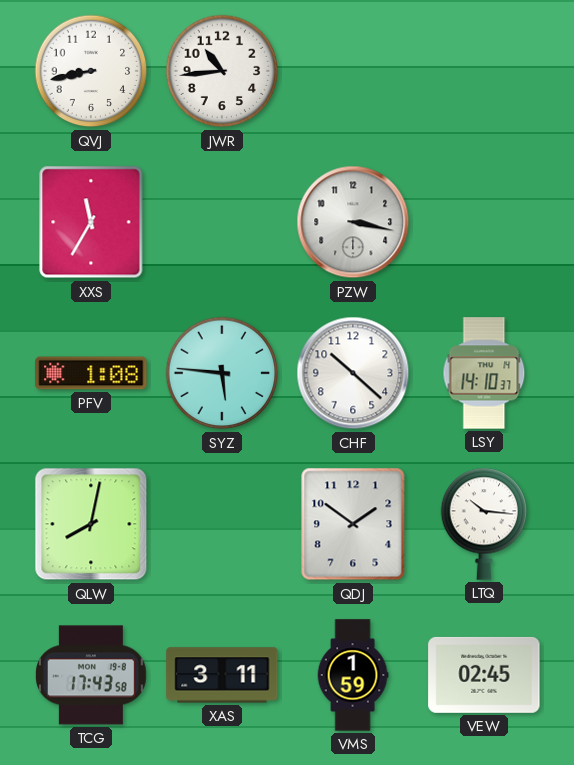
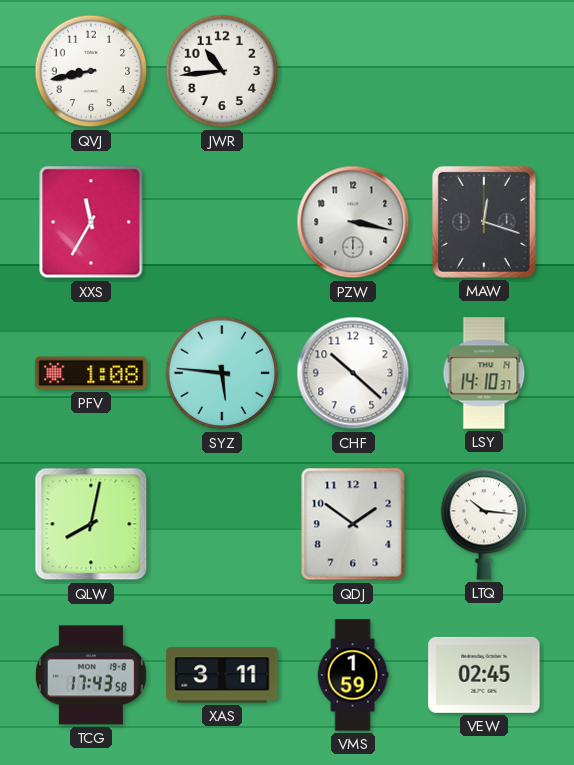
MAW: none -> 12:18 (484, 222)
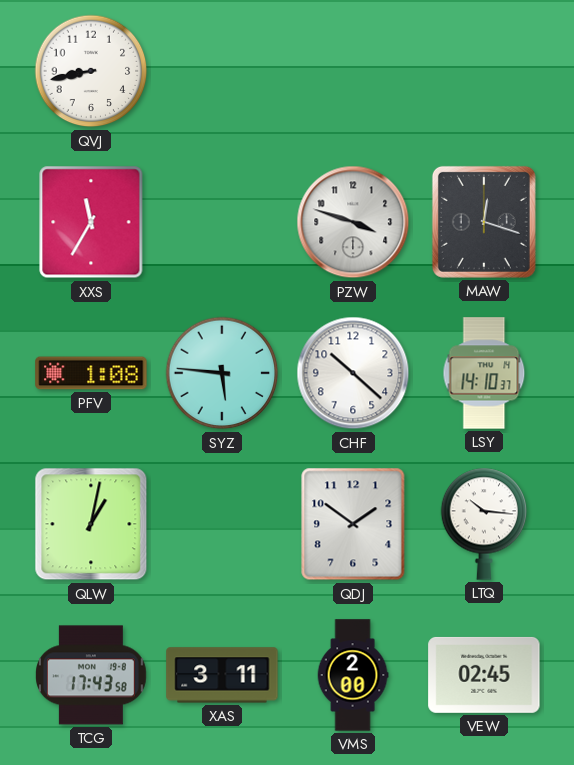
JWR: 10:44 -> none (222, 71)
PZW: 3:17 -> 3:48 (353, 222)
QLW: 8:02 -> 1:02 (91, 524)
VMS: 1:59 -> 2:00 (353, 675)
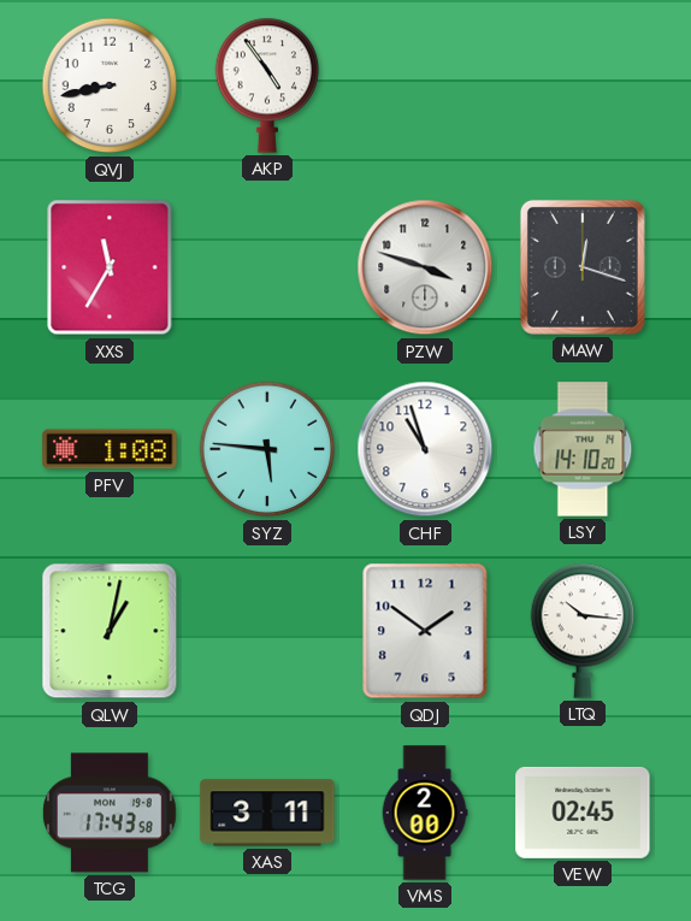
AKP: none -> 4:54 (267, 85)
CHF: 10:22 -> 10:57 (425, 449)
LSY: 14:10:37 -> 14:10:20 (583, 449)
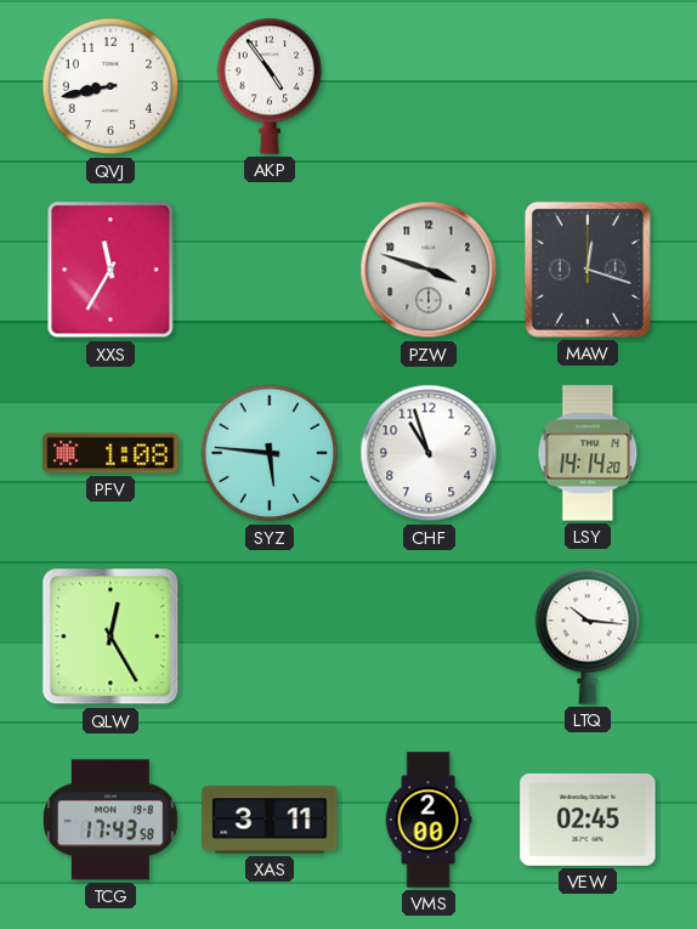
LSY: 14:10 -> 14:14 (588, 453)
QLW: 1:02 -> 12:25 (110, 636)
QDJ: 1:51 -> none (425, 631)
